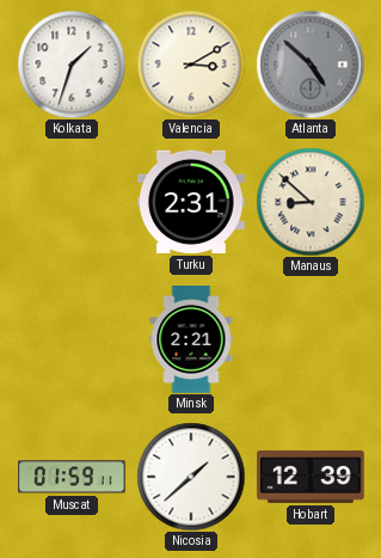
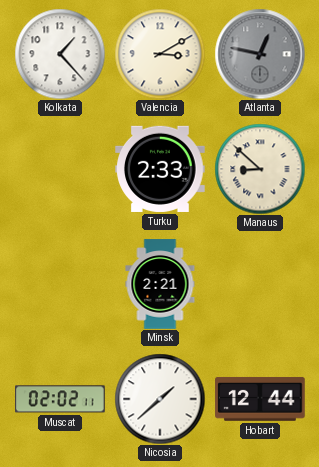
Kolkata: 1:33 -> 1:23 (60, 54)
Atlanta: 4:52 -> 12:47 (260, 54)
Turku: 2:31 -> 2:33 (160, 169)
Muscat: 01:59 -> 02:02 (60, 399)
Hobart: 12:39 -> 12:44 (260, 399)
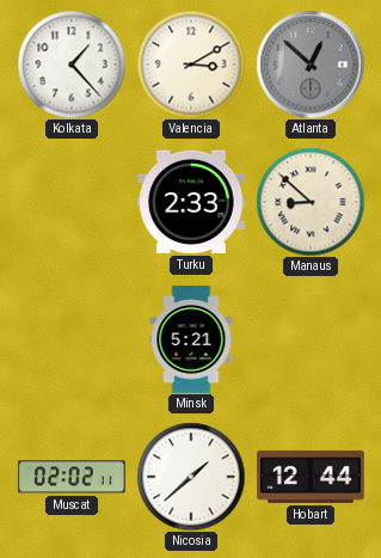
Atlanta: 12:47 -> 12:52 (311, 65)
Minsk: 2:21 -> 5:21 (191, 339)
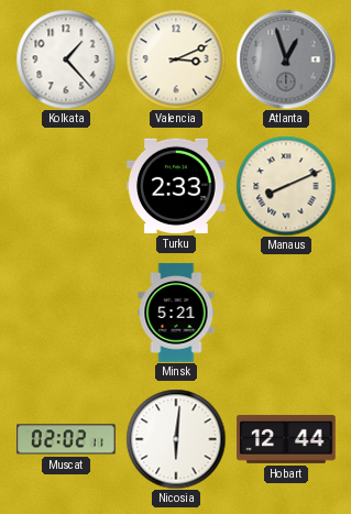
Valencia: 3:10 -> 3:11 (176, 59)
Atlanta: 12:52 -> 12:57 (286, 59)
Manaus: 8:52 -> 8:11 (286, 186)
Nicosia: 1:38 -> 6:01 (176, 439)
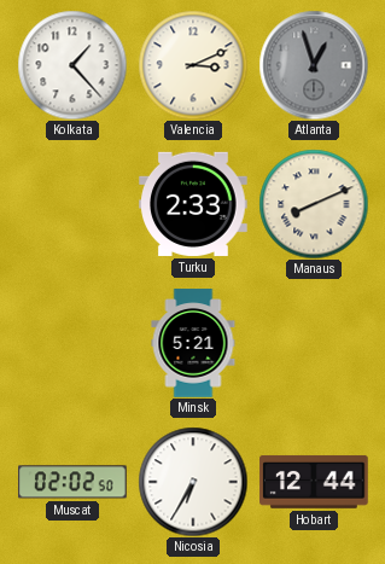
Muscat: 02:02:11 -> 02:02:50 (72, 482)
Nicosia: 6:01 -> 6:35 (193, 482)
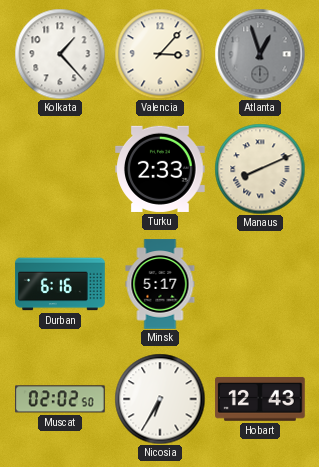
Valencia: 3:11 -> 3:07 (160, 54)
Durban: none -> 6:16 (60, 284)
Minsk: 5:21 -> 5:17 (160, 284)
Hobart: 12:44 -> 12:43 (260, 399)
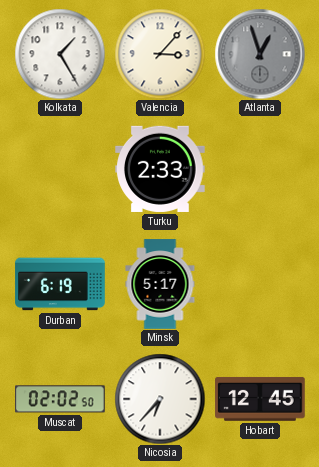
Kolkata: 1:23 -> 1:25 (60, 54)
Manaus: 8:11 -> none (260, 169)
Durban: 6:16 -> 6:19 (60, 284)
Nicosia: 6:35 -> 6:37 (160, 399)
Hobart: 12:43 -> 12:45 (260, 399)
